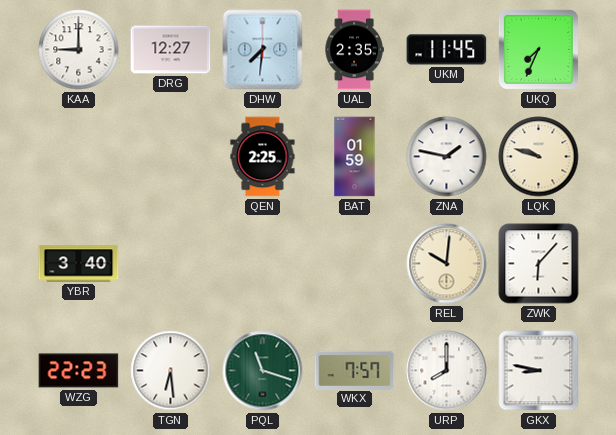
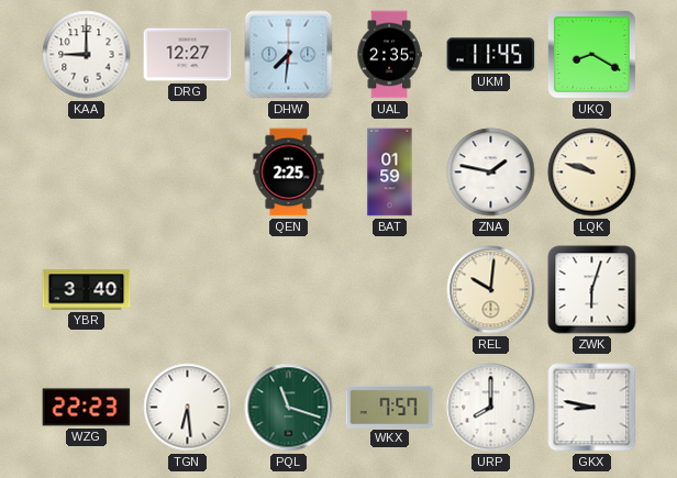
UKQ: 7:34 -> 8:20 (591, 54)
ZWK: 6:07 -> 6:03 (592, 290)
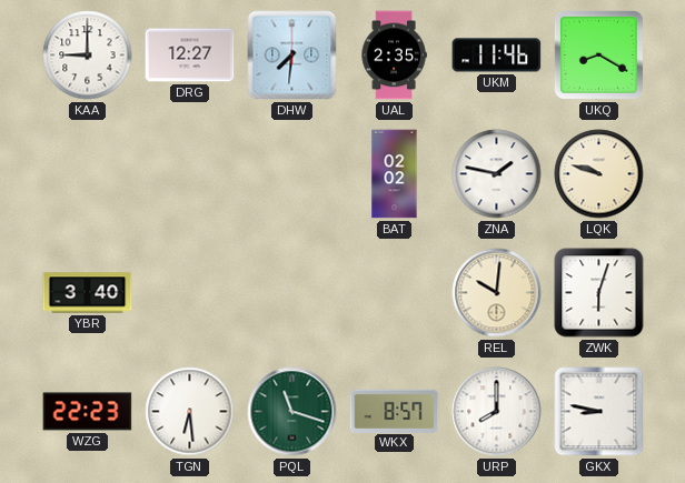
UKM: 11:45 -> 11:46 (497, 56)
QEN: 2:25 -> none (289, 173)
BAT: 01:59 -> 02:02 (395, 174)
WKX: 7:57 -> 8:57 (395, 411)
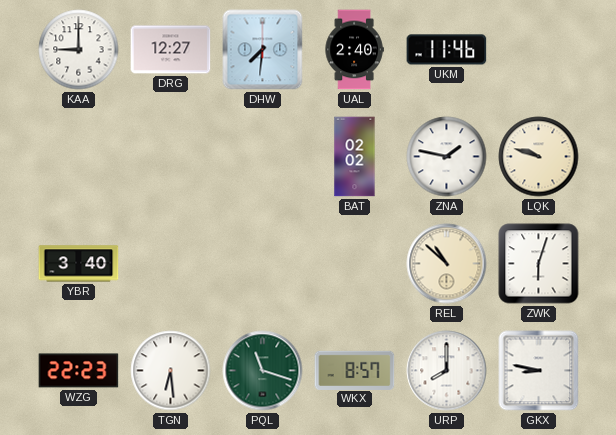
UAL: 2:35 -> 2:40 (354, 50)
UKQ: 8:20 -> none (598, 54)
REL: 10:01 -> 10:52 (447, 264)
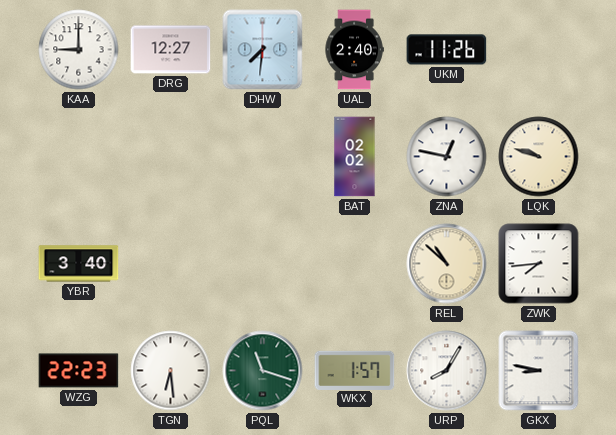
UKM: 11:46 -> 11:26 (447, 50)
ZNA: 1:47 -> 12:47 (447, 157)
ZWK: 6:03 -> 7:44 (539, 264)
WKX: 8:57 -> 1:57 (355, 370)
URP: 8:00 -> 8:05 (447, 371)
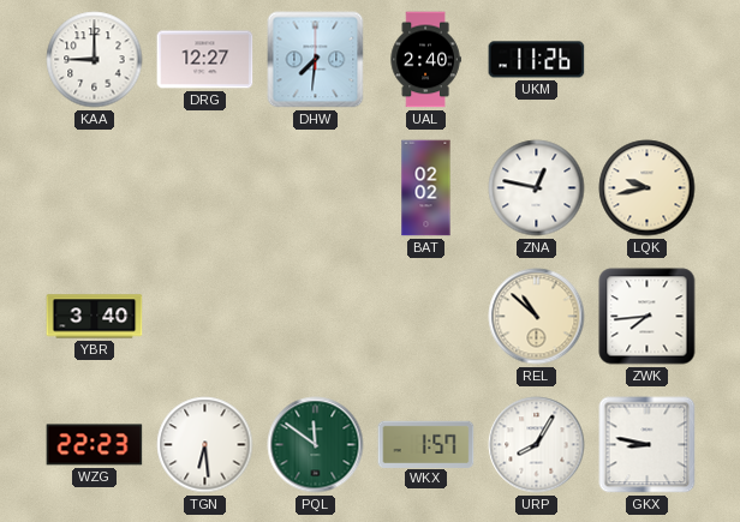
LQK: 9:48 -> 9:43 (647, 188)
PQL: 11:18 -> 11:51 (316, 445)
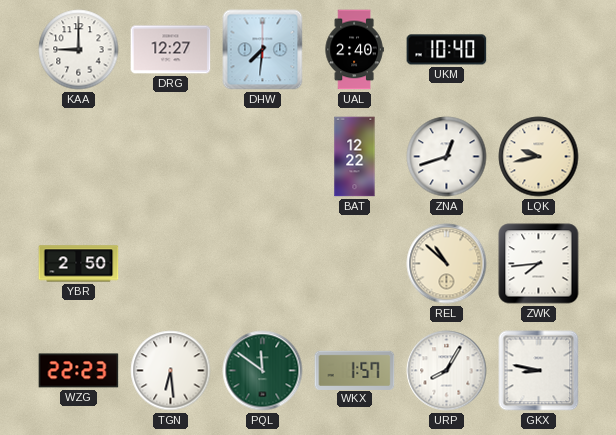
UKM: 11:26 -> 10:40 (447, 50)
BAT: 02:02 -> 12:22 (355, 157)
ZNA: 12:47 -> 12:42 (447, 157)
YBR: 3:40 -> 2:50 (79, 264)
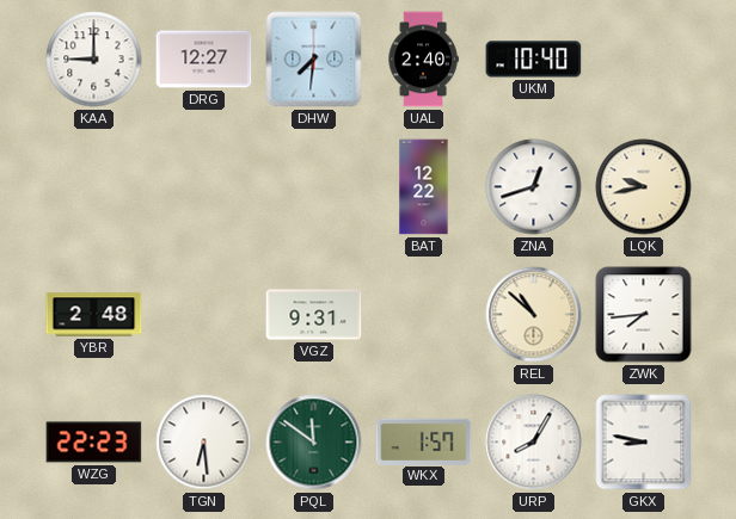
YBR: 2:50 -> 2:48 (94, 315)
VGZ: none -> 9:31 (314, 315)
